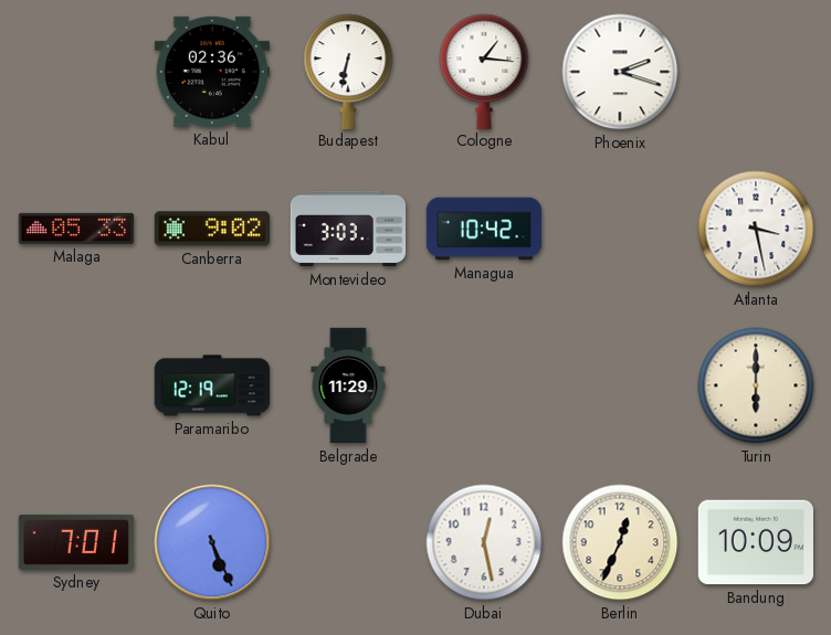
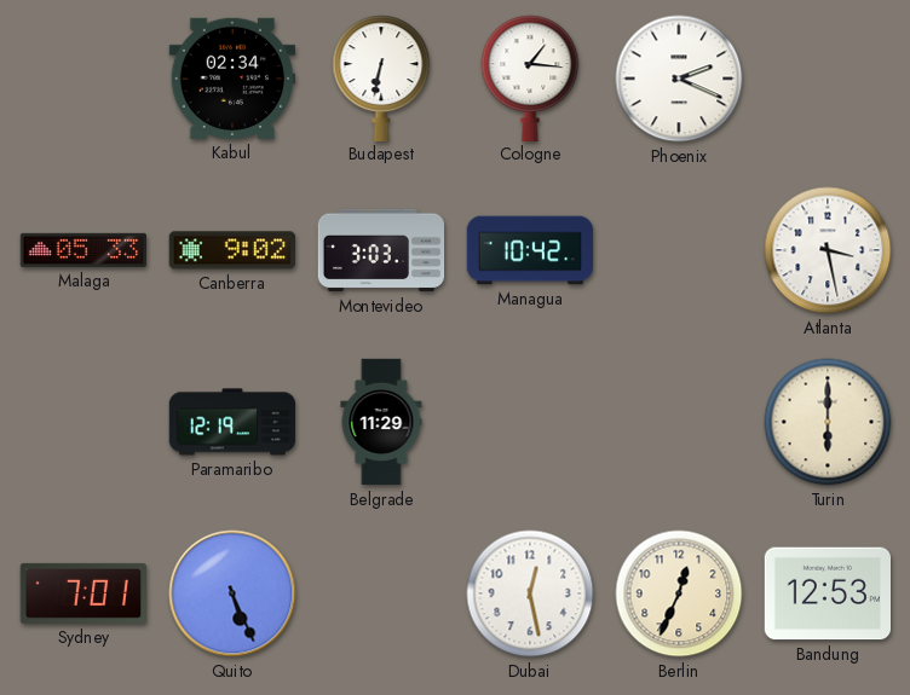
Kabul: 02:36 -> 02:34 (231, 79)
Phoenix: 2:18 -> 2:19 (679, 79)
Bandung: 10:09 -> 12:53 (827, 593)
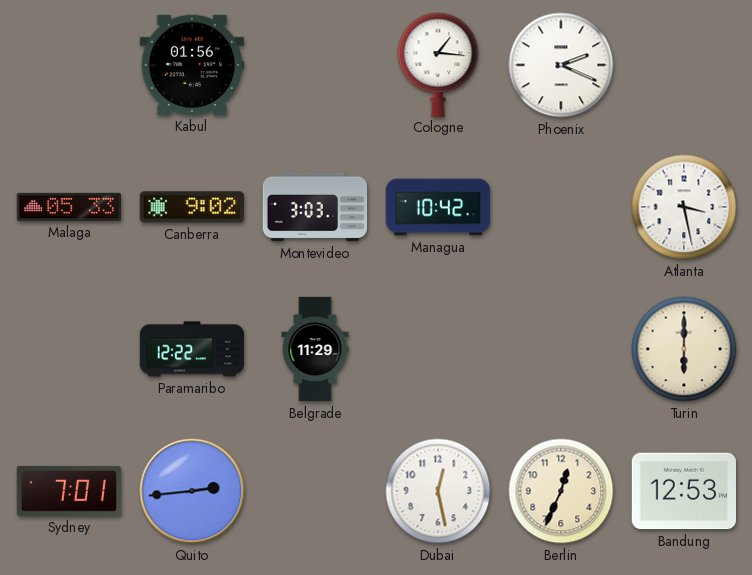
Kabul: 02:34 -> 01:56 (191, 65)
Budapest: 6:32 -> none (381, 77)
Paramaribo: 12:19 -> 12:22 (192, 349)
Quito: 5:26 -> 2:44 (192, 491)
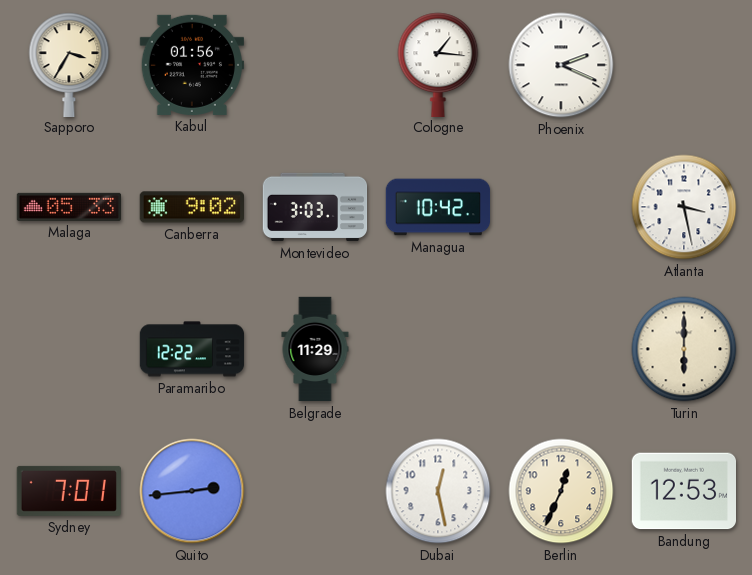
Sapporo: none -> 3:35 (69, 64)
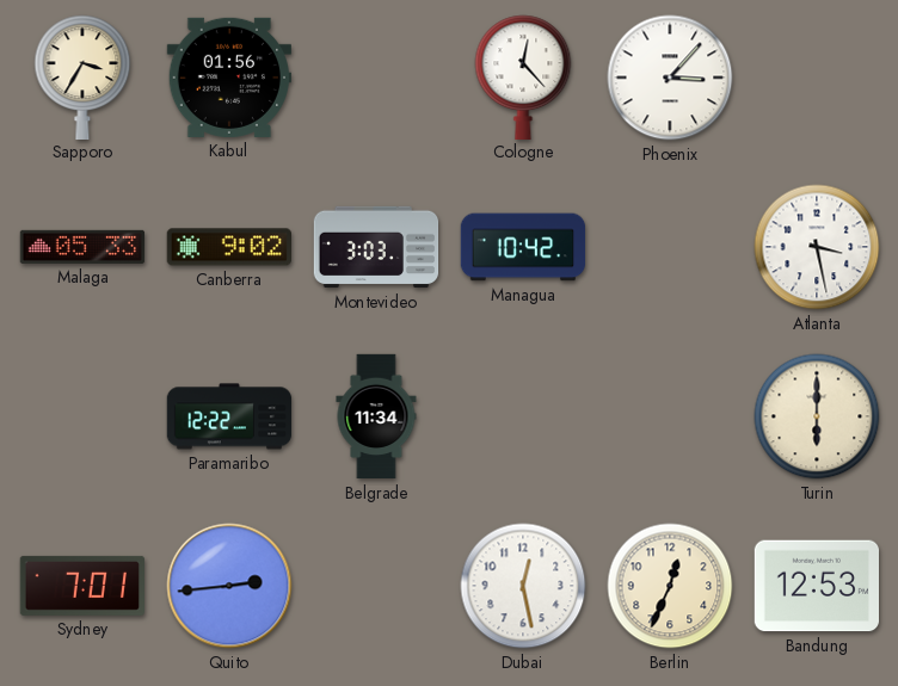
Cologne: 1:16 -> 12:23 (523, 76)
Phoenix: 2:19 -> 3:07 (670, 78)
Belgrade: 11:29 -> 11:34 (376, 416)
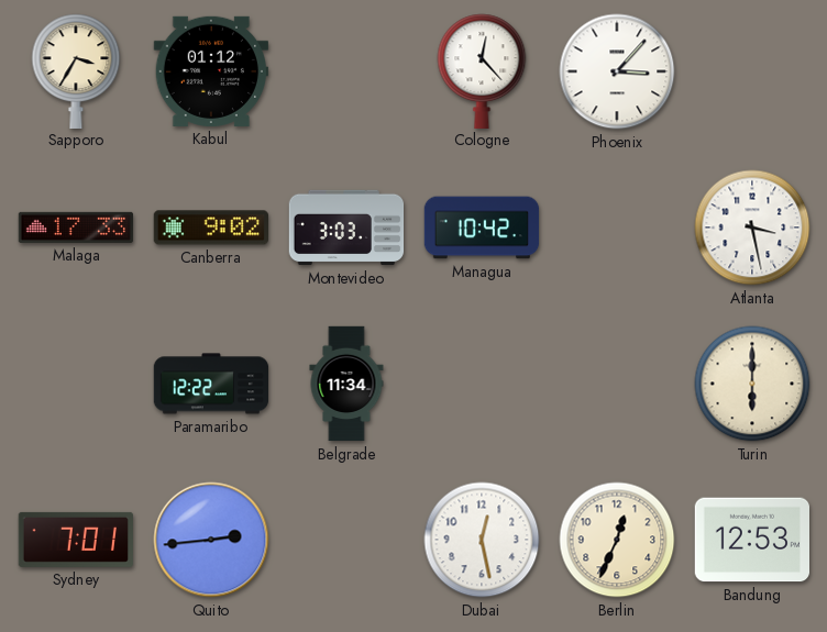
Kabul: 01:56 -> 01:12 (210, 71)
Malaga: 05:33 -> 17:33 (76, 228)
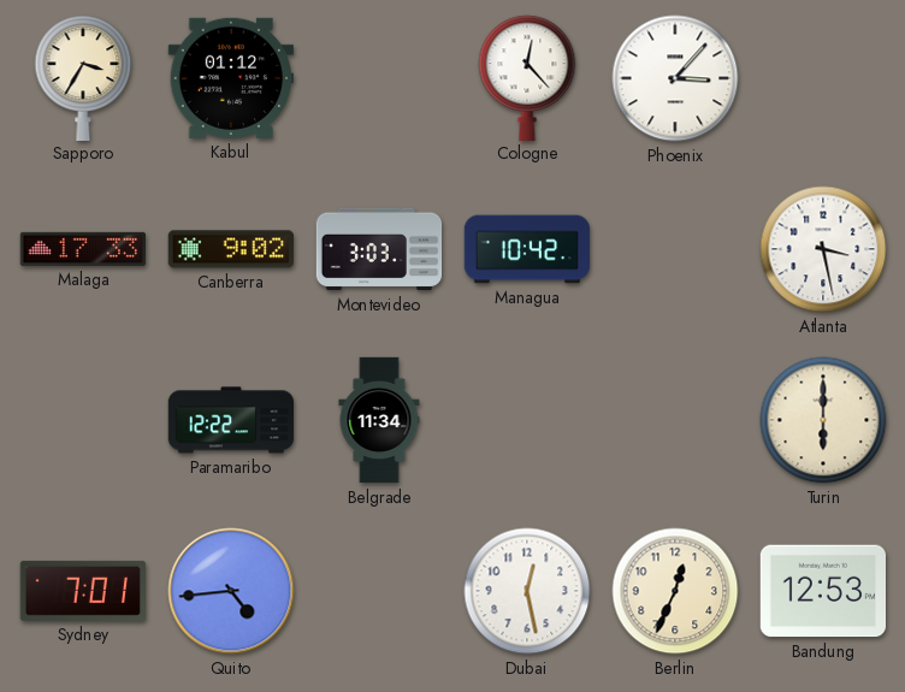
Quito: 2:44 -> 4:44 (231, 591)
